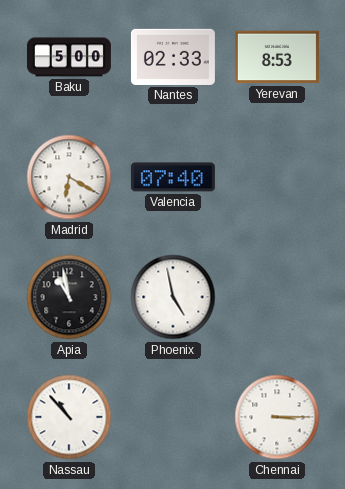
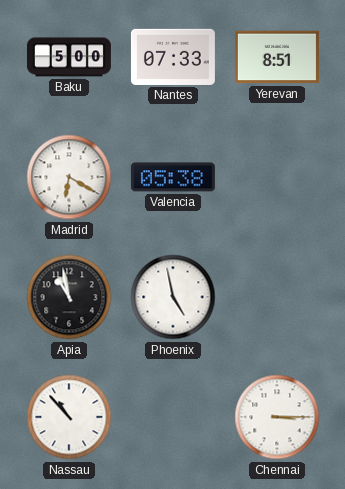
Nantes: 02:33 -> 07:33 (173, 57)
Yerevan: 8:53 -> 8:51 (277, 57)
Valencia: 07:40 -> 05:38 (173, 177)
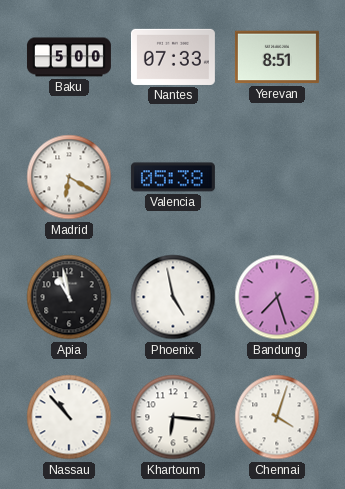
Bandung: none -> 7:27 (277, 297)
Khartoum: none -> 6:16 (173, 417)
Chennai: 3:15 -> 4:03 (277, 417)
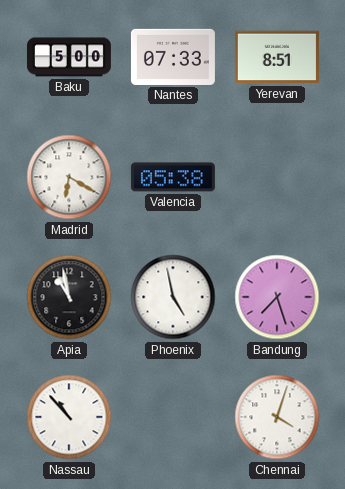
Khartoum: 6:16 -> none (173, 417)
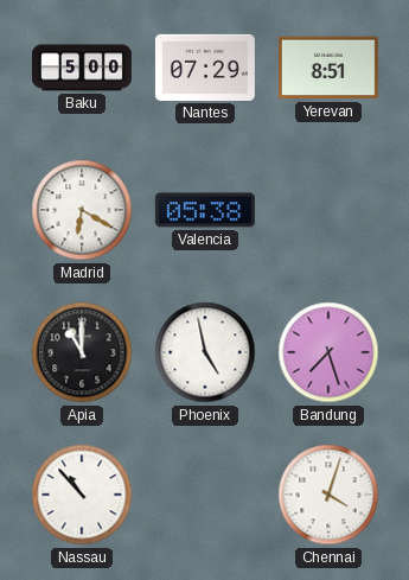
Nantes: 07:33 -> 07:29 (205, 68)
Apia: 10:58 -> 11:00 (82, 352)
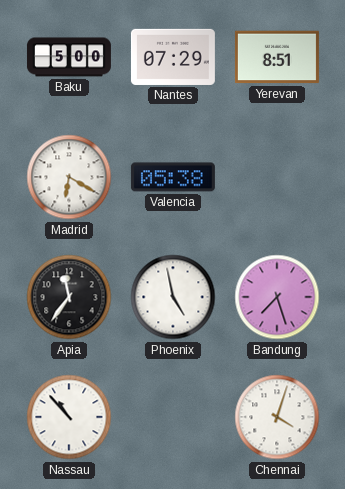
Apia: 11:00 -> 11:36 (69, 297)
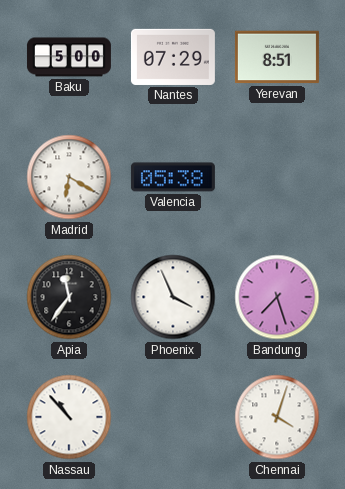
Phoenix: 4:58 -> 3:56 (173, 297)
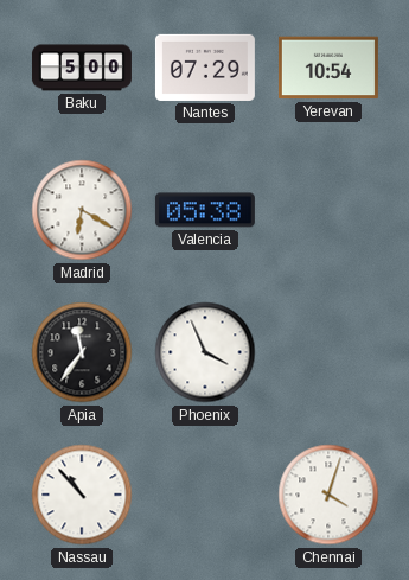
Yerevan: 8:51 -> 10:54 (328, 68)
Bandung: 7:27 -> none (277, 297)
